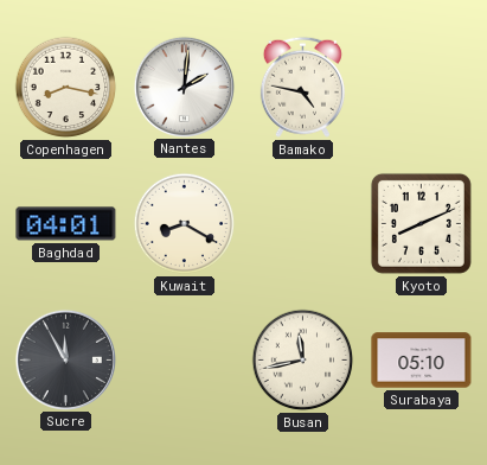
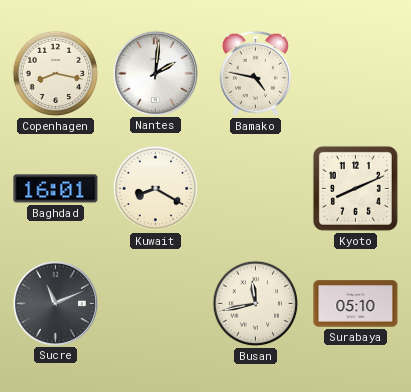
Baghdad: 04:01 -> 16:01 (56, 189)
Sucre: 11:55 -> 11:11 (55, 303)
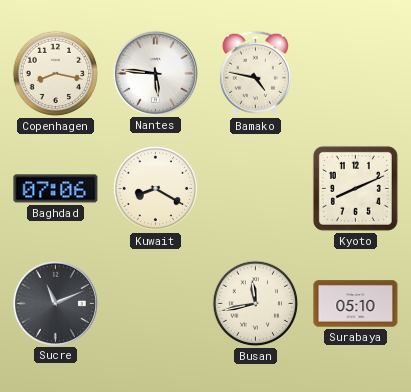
Nantes: 2:01 -> 5:46 (155, 73)
Baghdad: 16:01 -> 07:06 (56, 189)
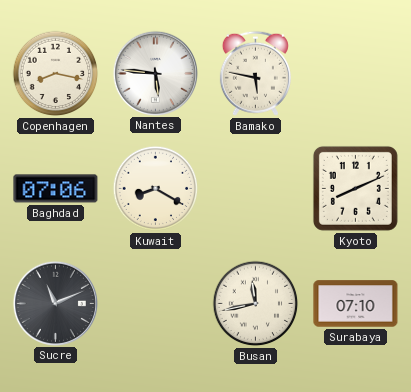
Bamako: 4:47 -> 5:47 (255, 73)
Surabaya: 05:10 -> 07:10 (356, 304)
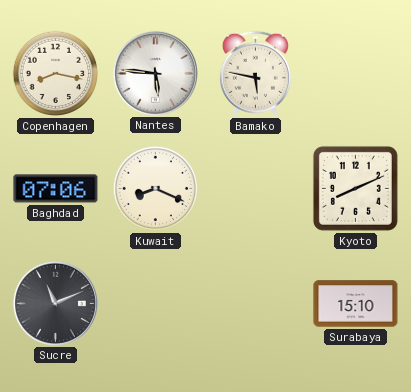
Kuwait: 8:20 -> 8:19 (156, 189)
Busan: 11:43 -> none (256, 304)
Surabaya: 07:10 -> 15:10 (356, 304)
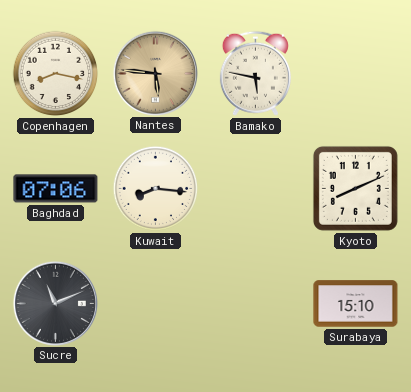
Nantes dial: white -> champagne (155, 73)
Kuwait: 8:19 -> 8:16 (156, 189)
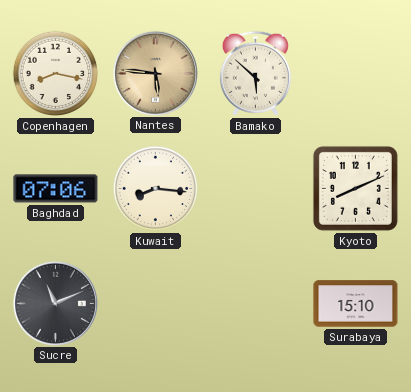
Bamako: 5:47 -> 5:52 (255, 73)
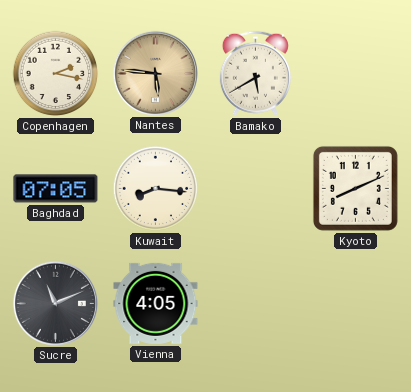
Copenhagen: 8:17 -> 2:17 (56, 74)
Bamako: 5:52 -> 5:40 (255, 73)
Baghdad: 07:06 -> 07:05 (56, 189)
Vienna: none -> 4:05 (156, 303)
Surabaya: 15:10 -> none (356, 304)
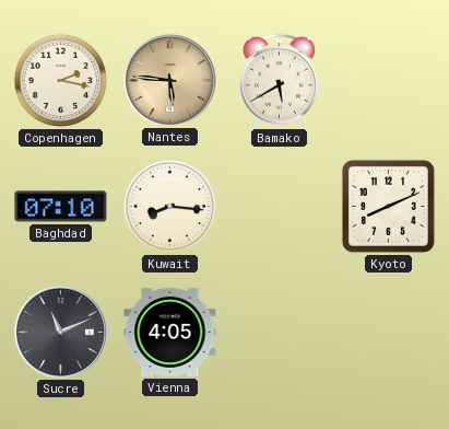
Baghdad: 07:05 -> 07:10 (61, 207)
